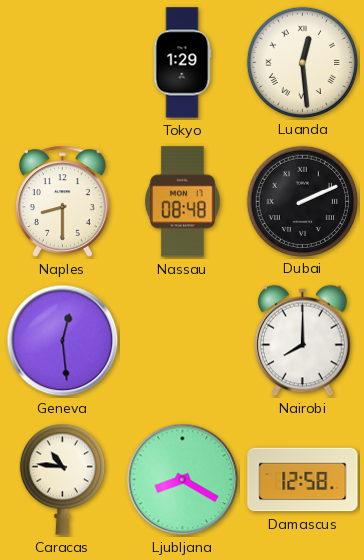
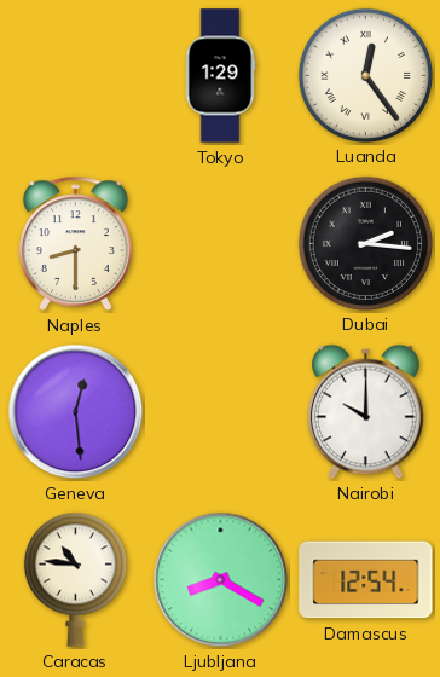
Luanda: 12:29 -> 12:24 (365, 75)
Nassau: 08:48 -> none (183, 202)
Dubai: 2:11 -> 2:16 (365, 243)
Nairobi: 8:00 -> 10:00 (366, 412)
Damascus: 12:58 -> 12:54 (366, 580)
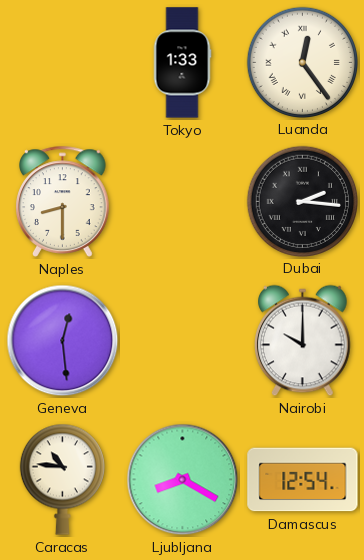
Tokyo: 1:29 -> 1:33 (182, 63)
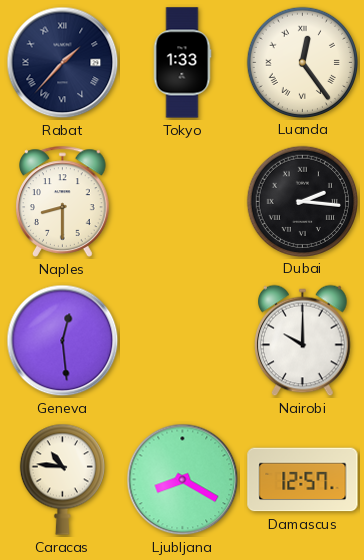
Rabat: none -> 1:37 (63, 63)
Damascus: 12:54 -> 12:57 (303, 480)
